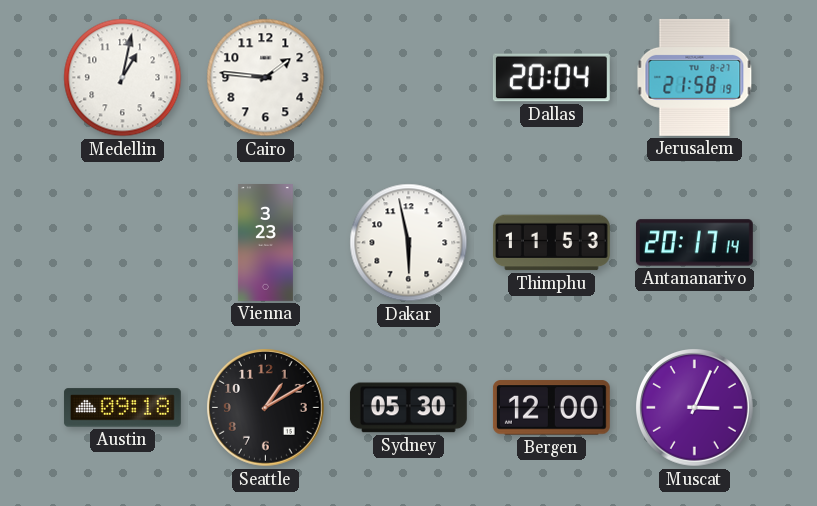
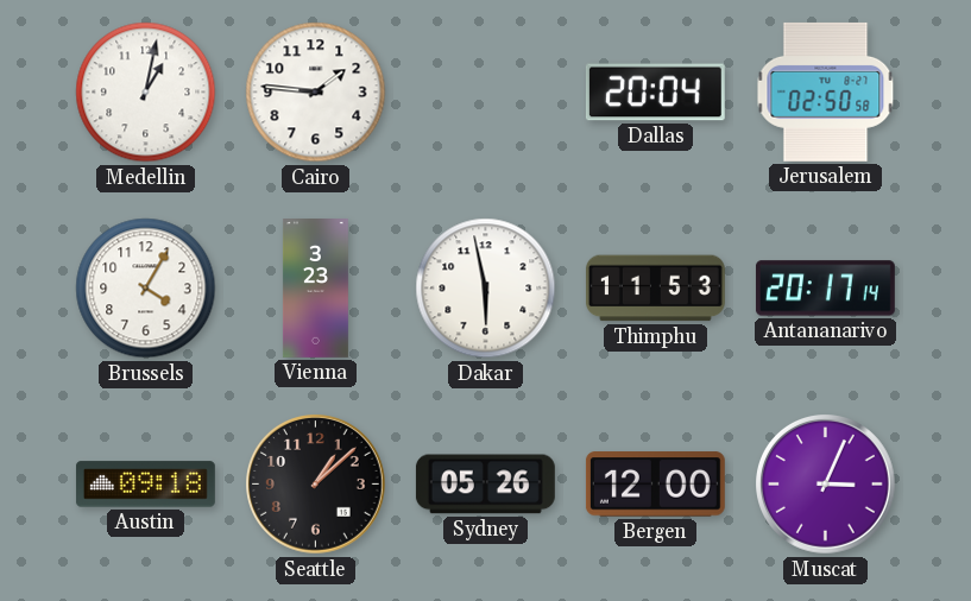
Jerusalem: 21:58 -> 02:50 (826, 91)
Brussels: none -> 4:05 (146, 289)
Seattle: 1:10 -> 1:08 (316, 485)
Sydney: 05:30 -> 05:26 (485, 485)
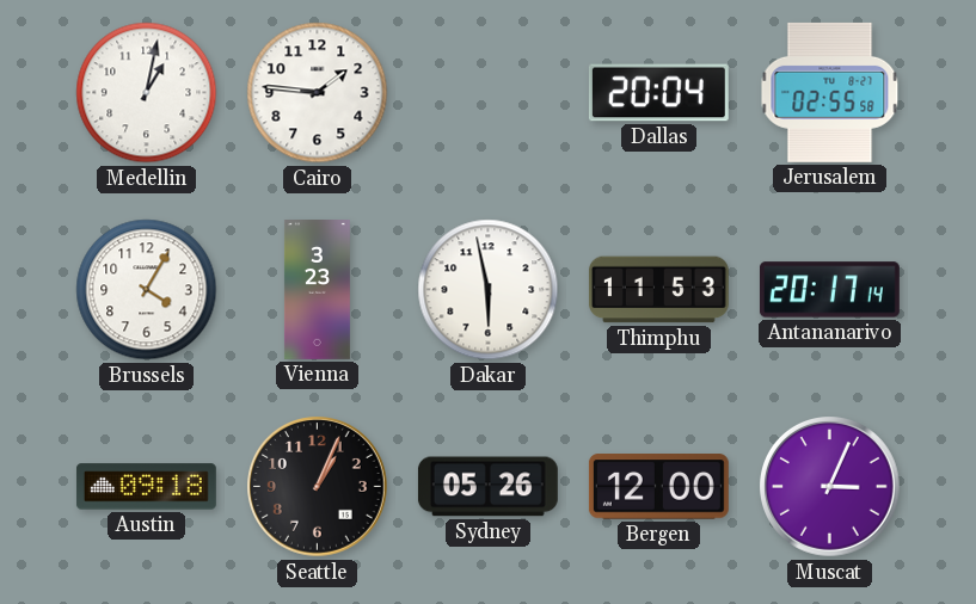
Jerusalem: 02:50 -> 02:55 (830, 92)
Seattle: 1:08 -> 1:04 (318, 487)
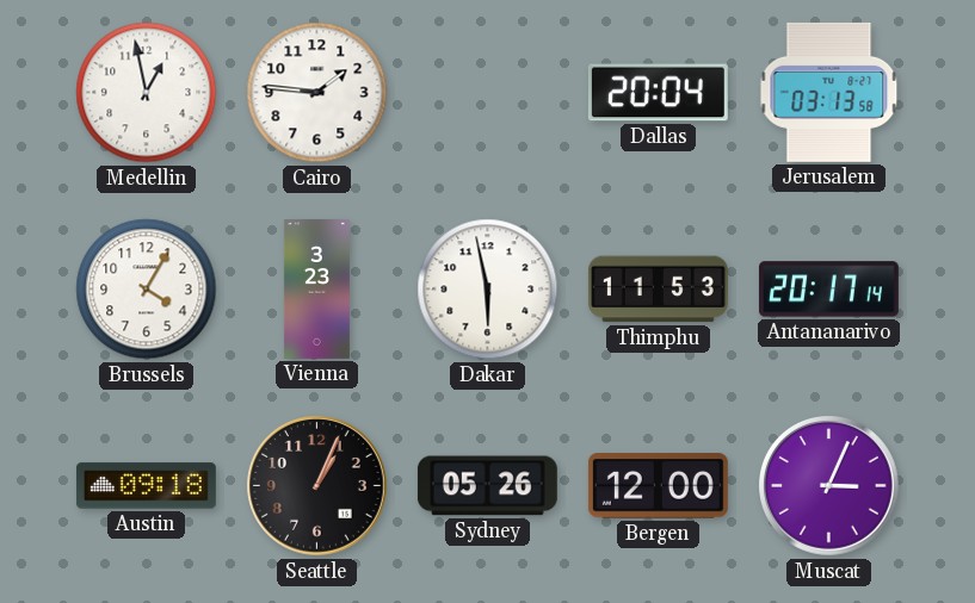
Medellin: 1:02 -> 12:58 (147, 93)
Jerusalem: 02:55 -> 03:13 (829, 92)
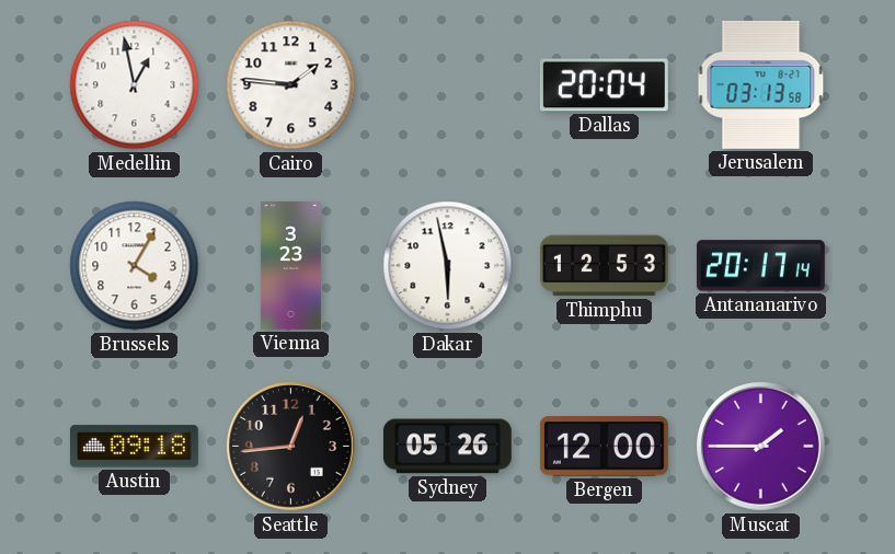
Thimphu: 11:53 -> 12:53 (604, 266)
Seattle: 1:04 -> 12:44 (291, 447)
Muscat: 3:04 -> 1:45 (761, 447)
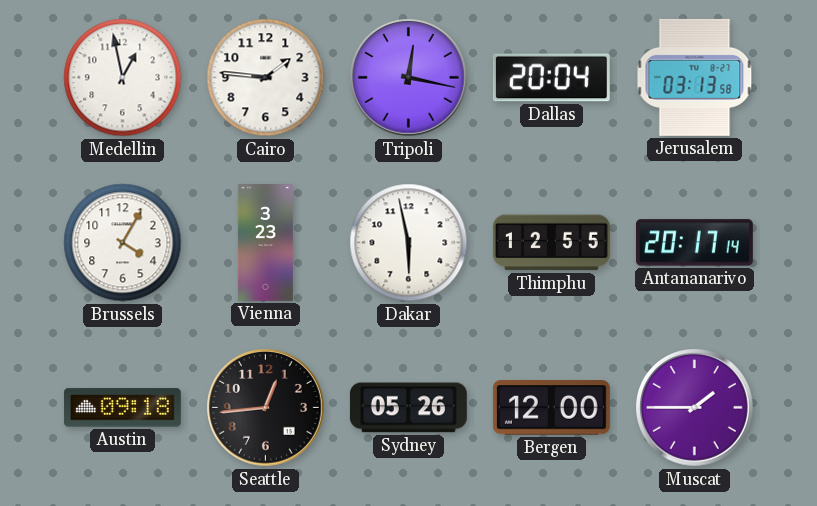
Tripoli: none -> 12:17 (409, 78)
Thimphu: 12:53 -> 12:55 (551, 243)
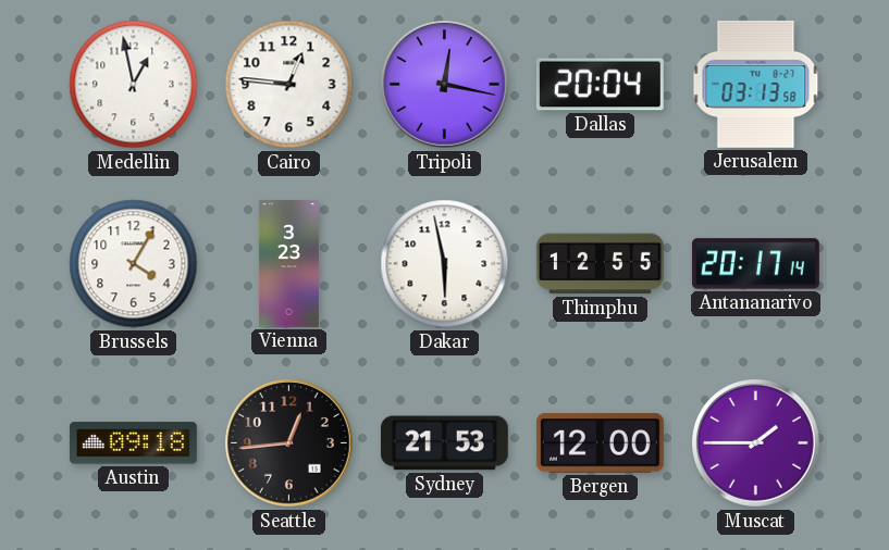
Cairo: 1:46 -> 12:46 (289, 85)
Sydney: 05:26 -> 21:53 (444, 443)
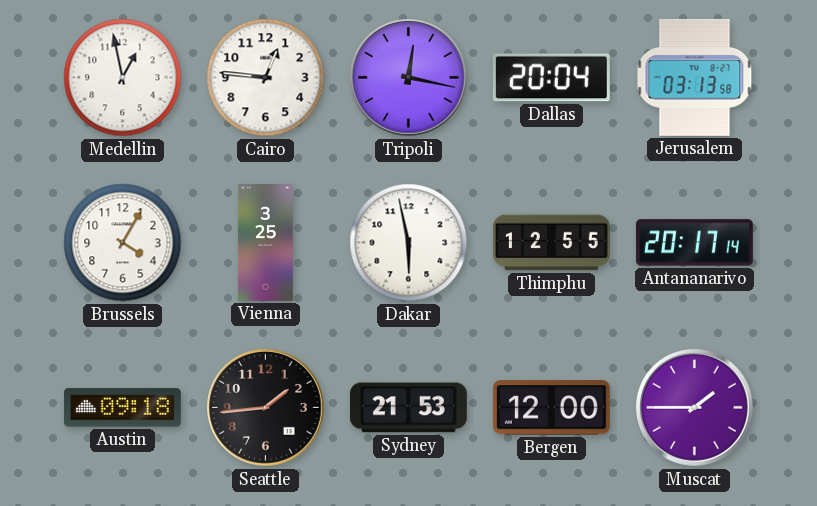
Vienna: 3:23 -> 3:25 (265, 243)
Seattle: 12:44 -> 1:44 (266, 408)
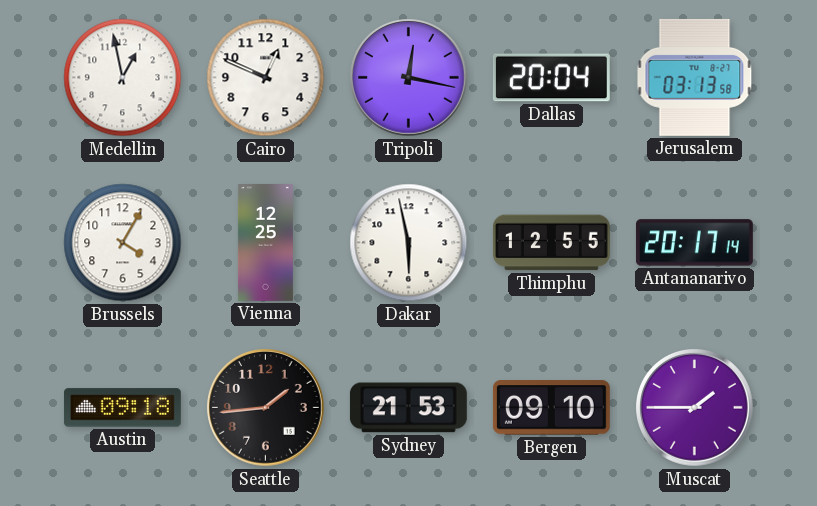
Cairo: 12:46 -> 12:49 (266, 78)
Vienna: 3:25 -> 12:25 (265, 243)
Bergen: 12:00 -> 09:10 (551, 408)
